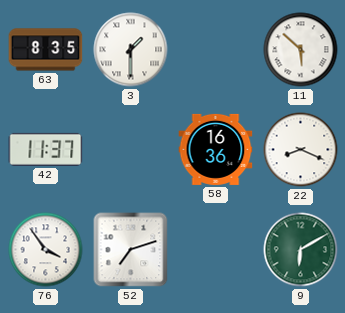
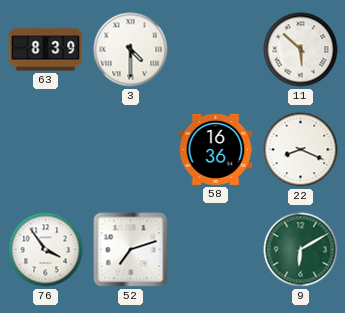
63: 8:35 -> 8:39 (46, 50)
3: 1:30 -> 4:30 (131, 50)
42: 11:37 -> none (46, 149)
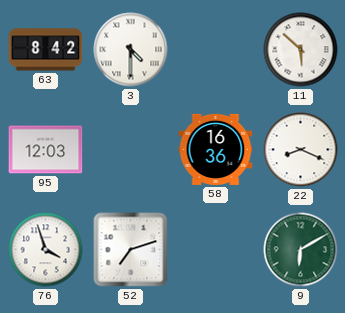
63: 8:39 -> 8:42 (46, 50)
95: none -> 12:03 (46, 150)
76: 3:54 -> 3:57 (46, 250)
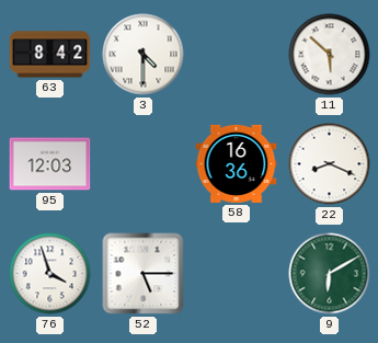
52: 7:12 -> 5:15 (144, 274)
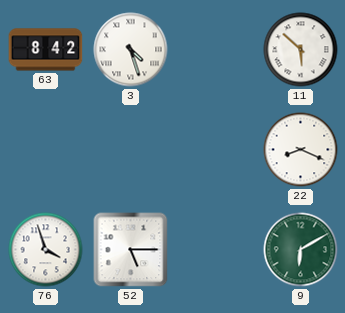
3: 4:30 -> 4:27 (131, 50)
95: 12:03 -> none (50, 164)
58: 16:36 -> none (237, 163)
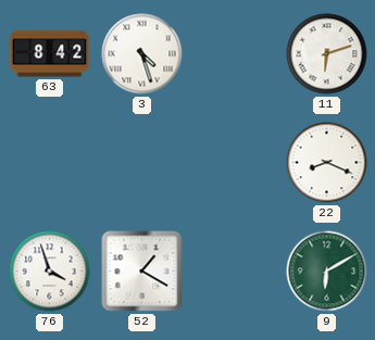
11: 5:52 -> 6:12 (327, 54)
52: 5:15 -> 1:20 (142, 272)
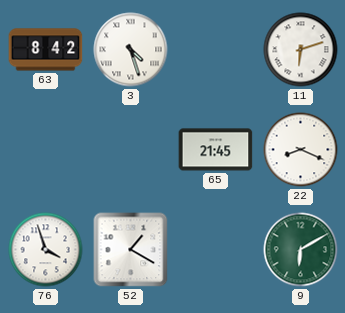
65: none -> 21:45 (216, 150)
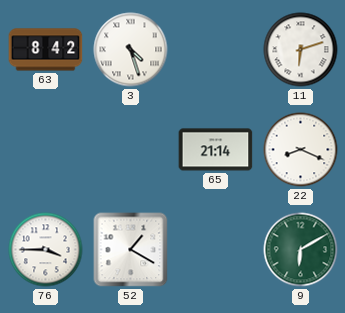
65: 21:45 -> 21:14 (216, 150)
76: 3:57 -> 3:45 (46, 250)
